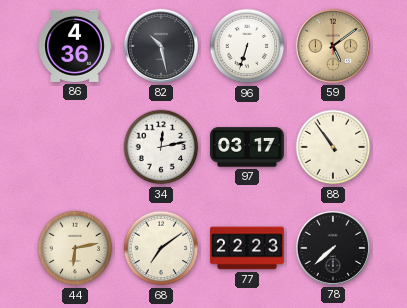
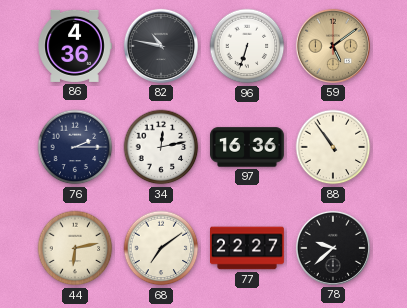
82: 10:28 -> 10:47 (161, 46)
76: none -> 2:15 (75, 147)
97: 03:17 -> 16:36 (248, 147)
77: 22:23 -> 22:27 (248, 248)
78: 7:38 -> 9:38 (333, 248)
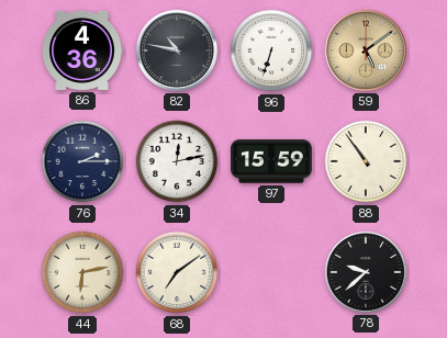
97: 16:36 -> 15:59 (272, 161)
77: 22:27 -> none (248, 248)
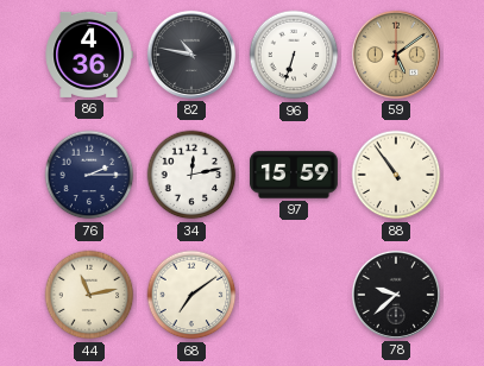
44: 6:13 -> 11:13 (89, 295)
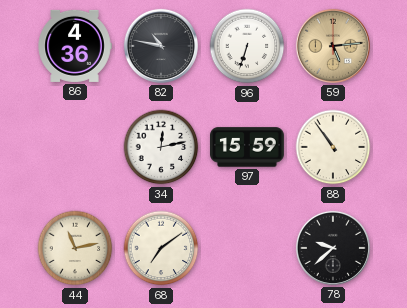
59: 5:09 -> 5:14 (333, 46)
76: 2:15 -> none (89, 175)
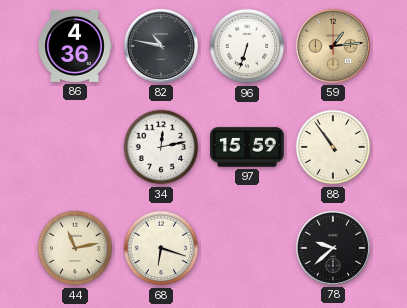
59: 5:14 -> 1:14 (333, 46)
68: 7:09 -> 6:18 (161, 248)
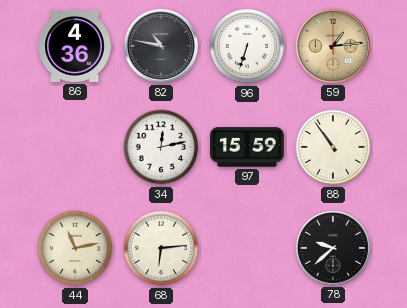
68: 6:18 -> 6:14 (161, 248)
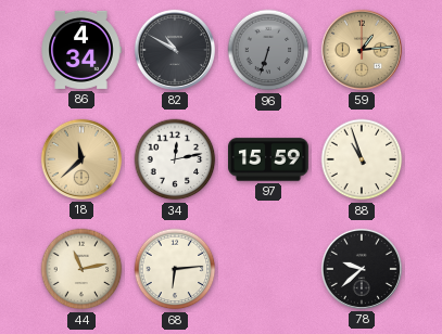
86: 4:36 -> 4:34 (81, 50)
82: 10:47 -> 10:50 (175, 50)
96 dial: white -> grey (268, 50)
18: none -> 11:38 (81, 159)
88: 10:54 -> 10:57 (362, 159)
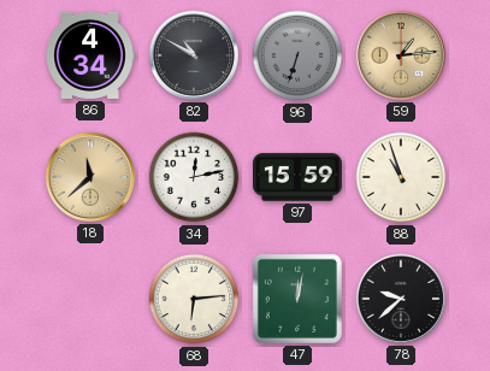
44: 11:13 -> none (81, 269)
47: none -> 12:02 (297, 299)
